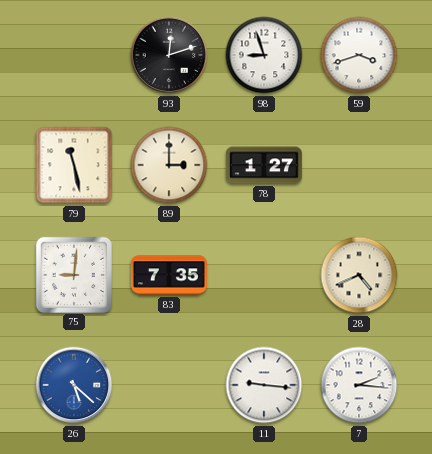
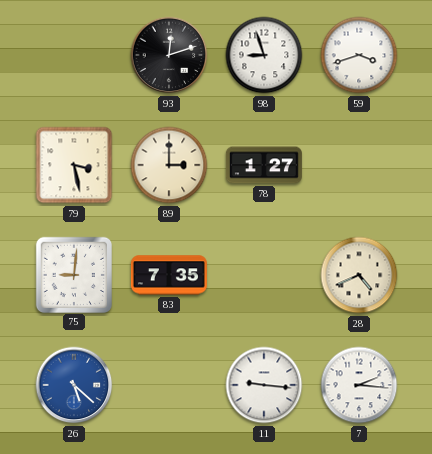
79: 11:28 -> 3:28 (74, 165)
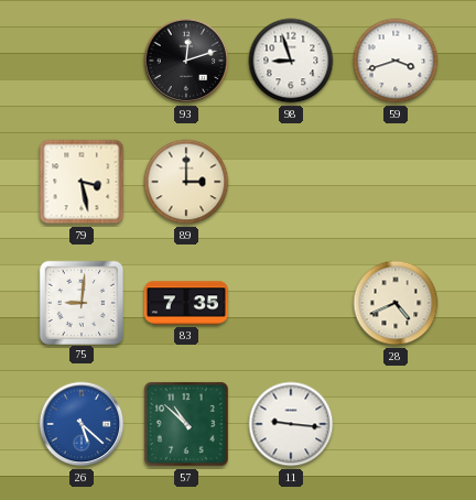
78: 1:27 -> none (264, 165)
57: none -> 10:52 (186, 424)
7: 2:16 -> none (359, 385)
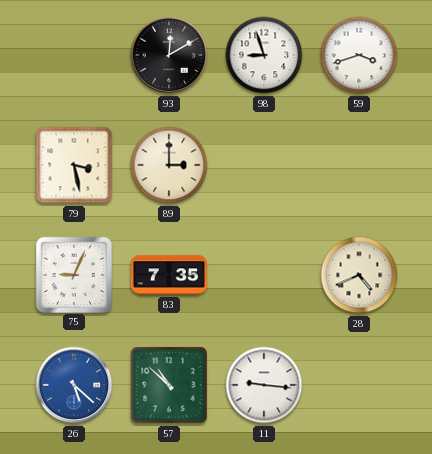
93: 12:12 -> 12:10 (169, 55)
75: 9:01 -> 9:04 (73, 274)
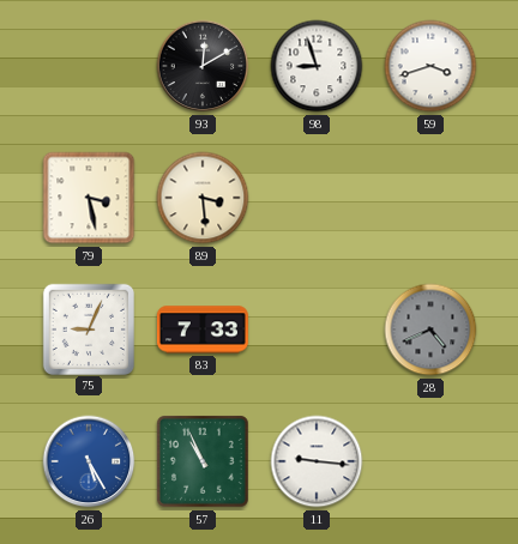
89: 3:00 -> 3:29 (203, 198)
83: 7:35 -> 7:33 (203, 330)
28 dial: cream -> grey (430, 330)
26: 5:22 -> 5:25 (89, 461)
57: 10:52 -> 10:56 (203, 461)
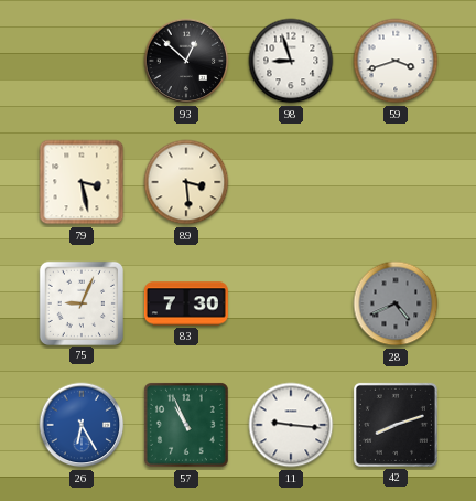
93: 12:10 -> 12:52 (186, 61)
83: 7:33 -> 7:30 (186, 303)
26: 5:25 -> 6:25 (82, 425)
42: none -> 8:12 (396, 425)
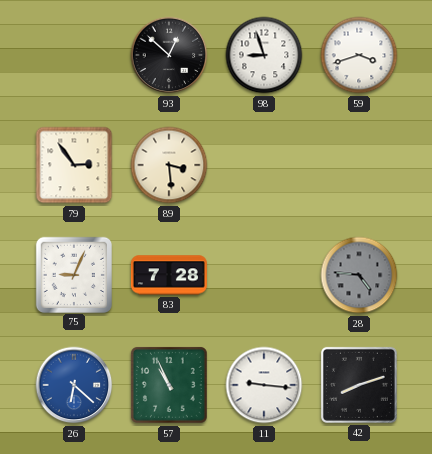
79: 3:28 -> 2:54 (74, 165)
83: 7:30 -> 7:28 (169, 275)
28: 4:41 -> 4:46 (359, 275)
26: 6:25 -> 6:22 (74, 385)
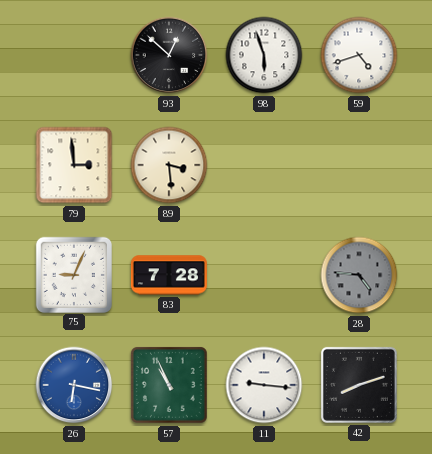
98: 8:57 -> 5:57 (264, 55)
59: 3:42 -> 4:42 (359, 55)
79: 2:54 -> 2:59 (74, 165)
26: 6:22 -> 6:17 (74, 385)
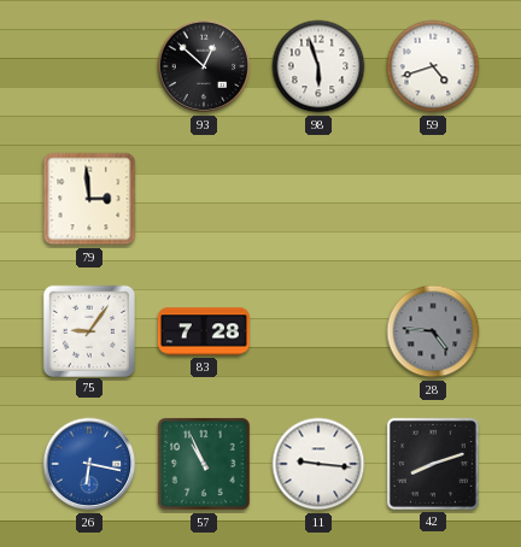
89: 3:29 -> none (169, 165)
75: 9:04 -> 9:06 (88, 330)
